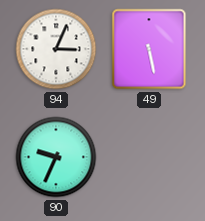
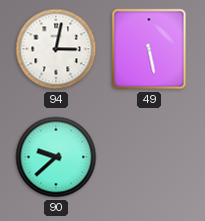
94: 3:04 -> 3:02 (56, 49)
90: 9:34 -> 9:38 (56, 157)
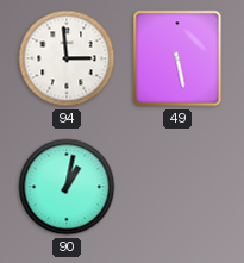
94: 3:02 -> 2:59 (67, 58)
90: 9:38 -> 1:02 (67, 187)
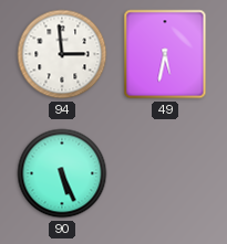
49: 5:28 -> 5:32 (165, 54)
90: 1:02 -> 5:26 (62, 173)
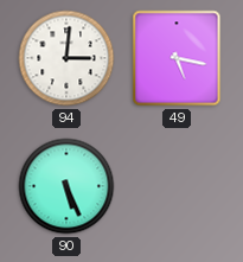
94: 2:59 -> 3:01 (66, 58)
49: 5:32 -> 5:17 (177, 58)
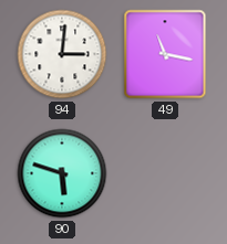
49: 5:17 -> 11:17 (165, 54)
90: 5:26 -> 5:48 (62, 173)
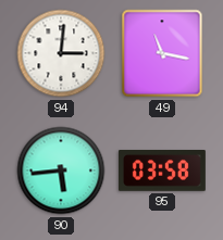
90: 5:48 -> 5:44 (61, 170)
95: none -> 03:58 (162, 172)
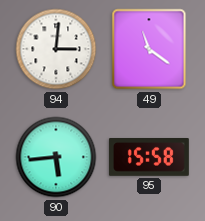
49: 11:17 -> 11:21 (149, 49)
95: 03:58 -> 15:58 (149, 158)
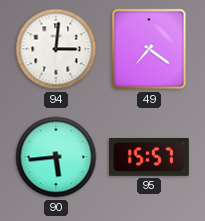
49: 11:21 -> 7:21 (149, 49)
95: 15:58 -> 15:57 (149, 158)
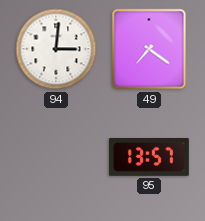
90: 5:44 -> none (56, 157)
95: 15:57 -> 13:57 (149, 158)
